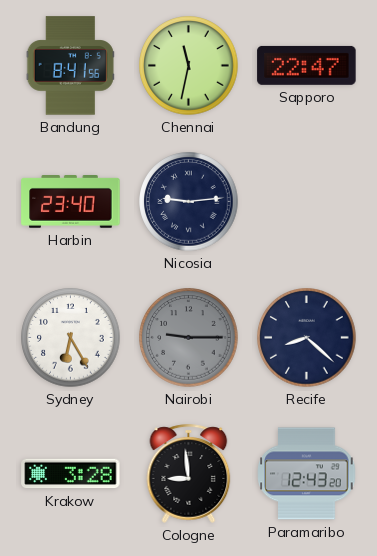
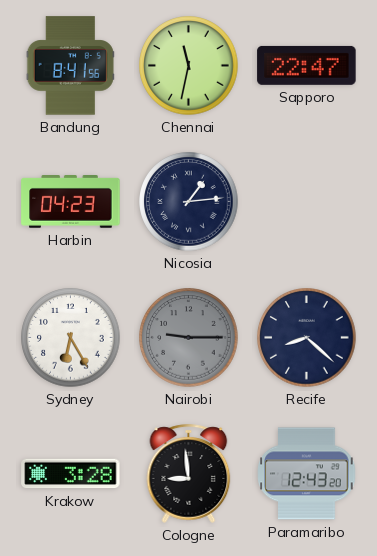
Harbin: 23:40 -> 04:23 (71, 202)
Nicosia: 9:14 -> 1:14 (189, 202)
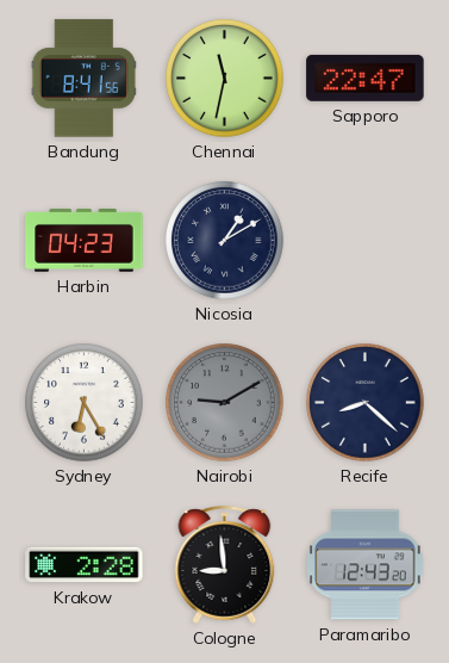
Nicosia: 1:14 -> 1:10 (225, 241)
Nairobi: 9:15 -> 9:10 (225, 403)
Krakow: 3:28 -> 2:28 (85, 565)
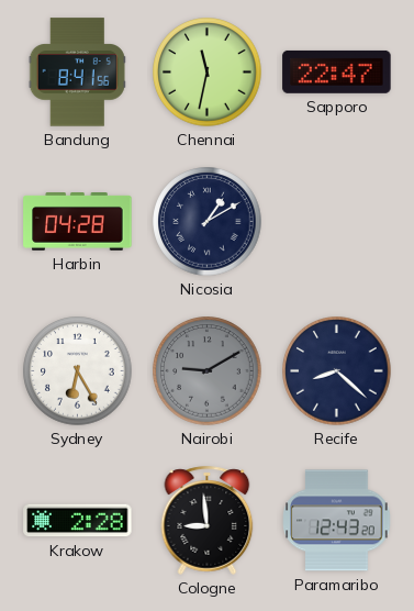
Harbin: 04:23 -> 04:28 (78, 222)
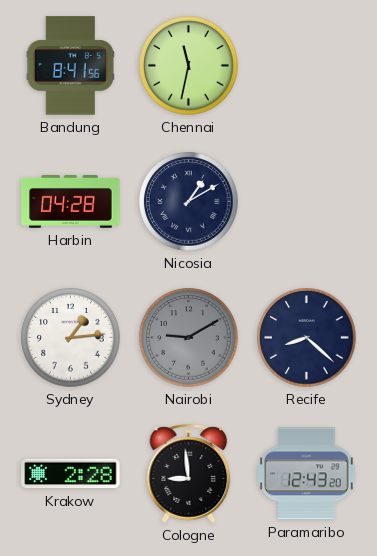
Sapporo: 22:47 -> none (337, 71)
Sydney: 6:25 -> 1:14 (71, 338)
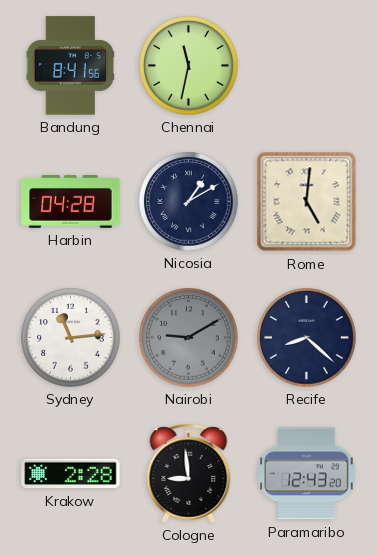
Rome: none -> 5:01 (307, 202)
Sydney: 1:14 -> 11:14 (71, 338)
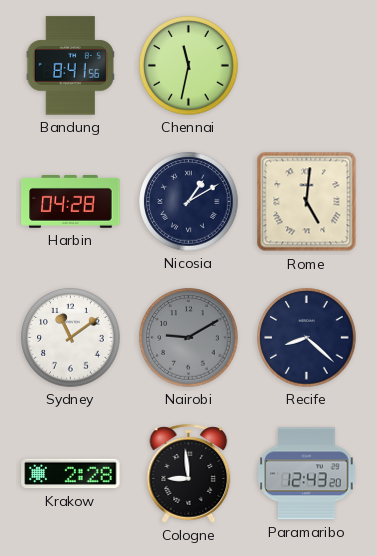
Sydney: 11:14 -> 11:09 (71, 338)
